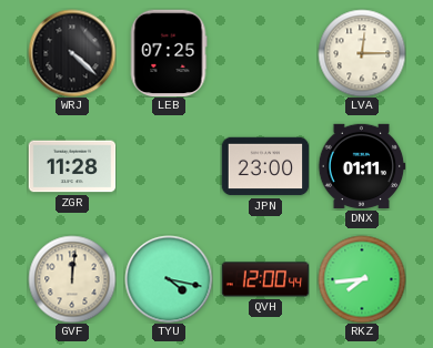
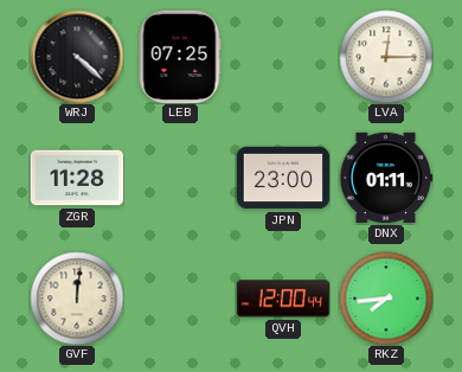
TYU: 4:17 -> none (169, 279)
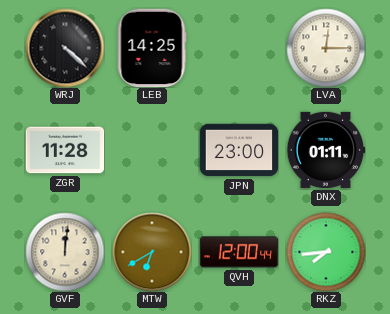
LEB: 07:25 -> 14:25 (152, 48)
MTW: none -> 6:40 (152, 252)
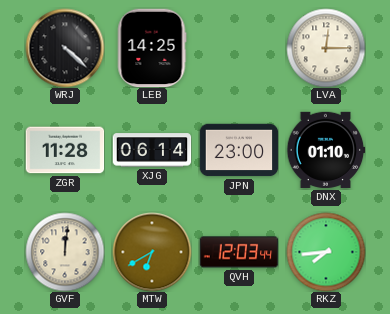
XJG: none -> 06:14 (152, 150)
DNX: 01:11 -> 01:10 (326, 150)
QVH: 12:00 -> 12:03 (239, 252)
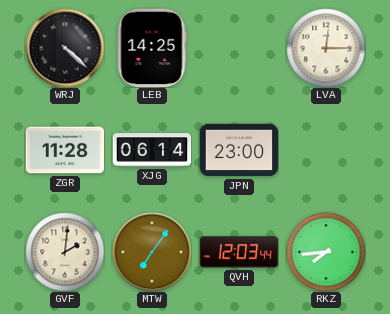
DNX: 01:10 -> none (326, 150)
GVF: 12:01 -> 2:01 (65, 252)
MTW: 6:40 -> 7:06 (152, 252)
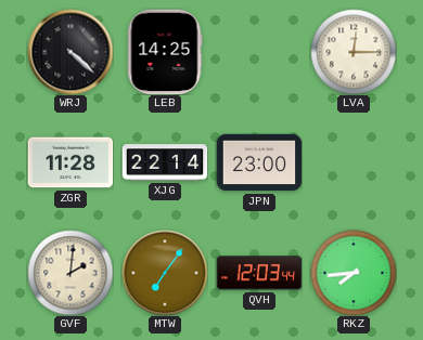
XJG: 06:14 -> 22:14 (165, 162)
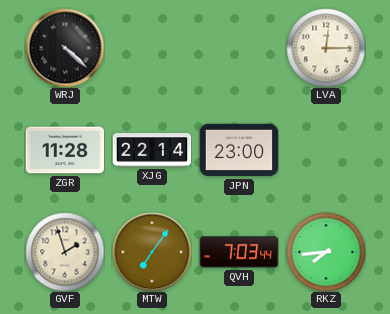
LEB: 14:25 -> none (165, 52)
GVF: 2:01 -> 1:57 (65, 252)
QVH: 12:03 -> 7:03 (239, 252)
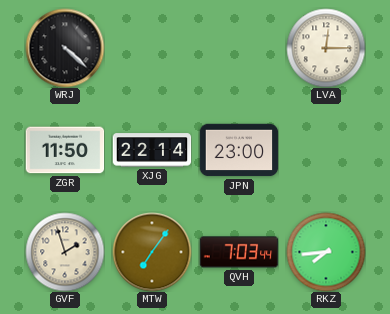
ZGR: 11:28 -> 11:50 (65, 150)
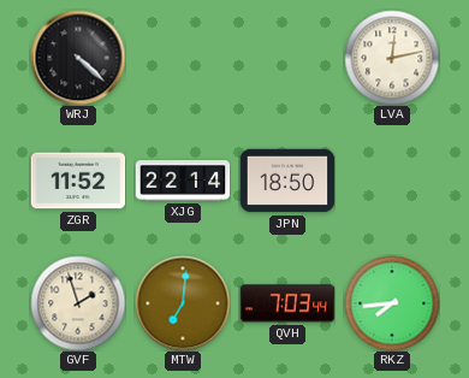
LVA: 12:15 -> 12:13 (392, 58)
ZGR: 11:50 -> 11:52 (78, 181)
JPN: 23:00 -> 18:50 (287, 181)
MTW: 7:06 -> 7:01 (183, 303)
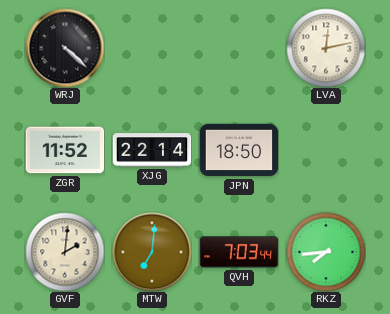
GVF: 1:57 -> 2:01 (65, 252)
